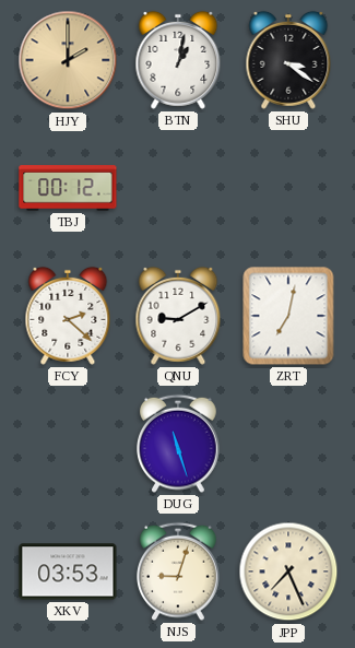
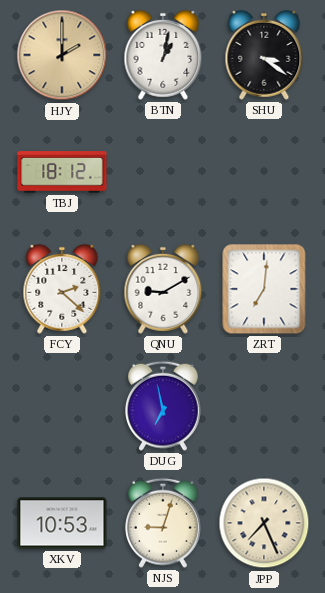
TBJ: 00:12 -> 18:12 (62, 172)
ZRT: 7:02 -> 7:01 (264, 289)
DUG: 11:27 -> 6:58 (163, 406)
XKV: 03:53 -> 10:53 (62, 523)
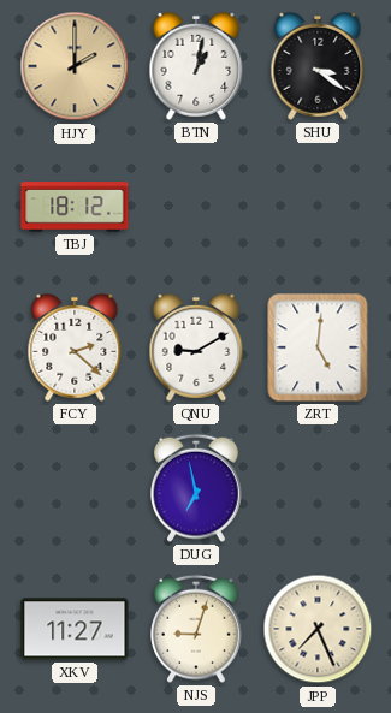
ZRT: 7:01 -> 5:01 (318, 347)
XKV: 10:53 -> 11:27 (75, 629)
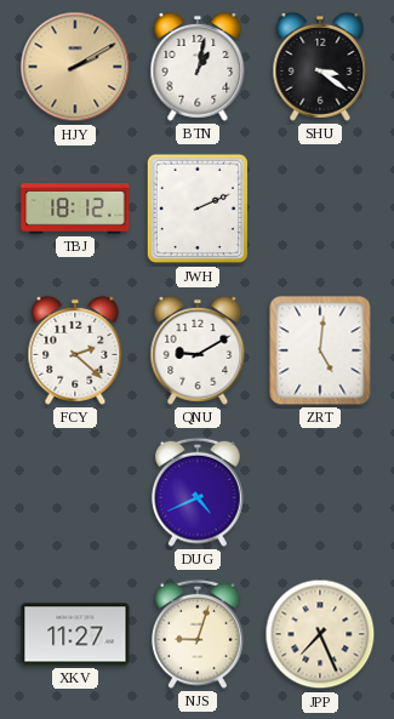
HJY: 2:00 -> 2:10 (75, 67)
JWH: none -> 2:11 (198, 209)
DUG: 6:58 -> 4:41 (198, 492)
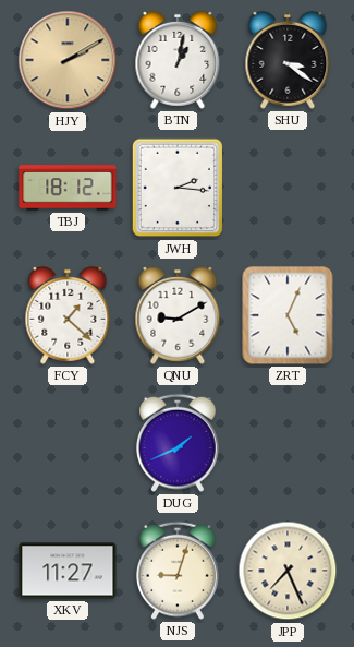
JWH: 2:11 -> 2:16 (178, 188)
FCY: 2:22 -> 1:22 (68, 315)
ZRT: 5:01 -> 5:04 (288, 315)
DUG: 4:41 -> 1:41 (178, 443)
